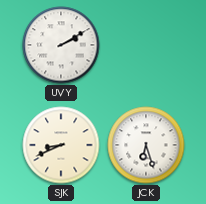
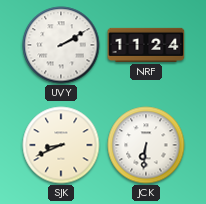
NRF: none -> 11:24 (146, 45)
JCK: 6:27 -> 6:31 (146, 145)
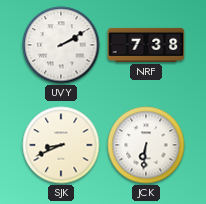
NRF: 11:24 -> 7:38 (146, 45)
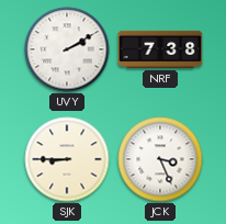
SJK: 8:41 -> 8:45 (67, 159)
JCK: 6:31 -> 3:26 (160, 159)
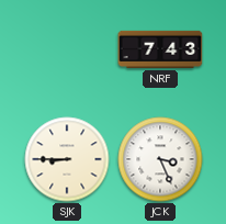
UVY: 2:10 -> none (67, 49)
NRF: 7:38 -> 7:43 (160, 49)
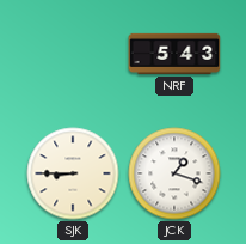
NRF: 7:43 -> 5:43 (174, 54)
JCK: 3:26 -> 1:18 (174, 173)
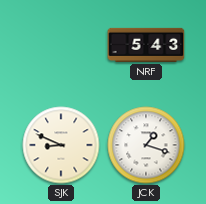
SJK: 8:45 -> 8:49 (61, 145)
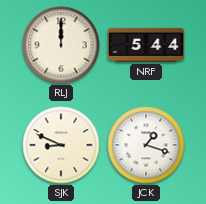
RLJ: none -> 12:00 (61, 45)
NRF: 5:43 -> 5:44 (146, 45)
